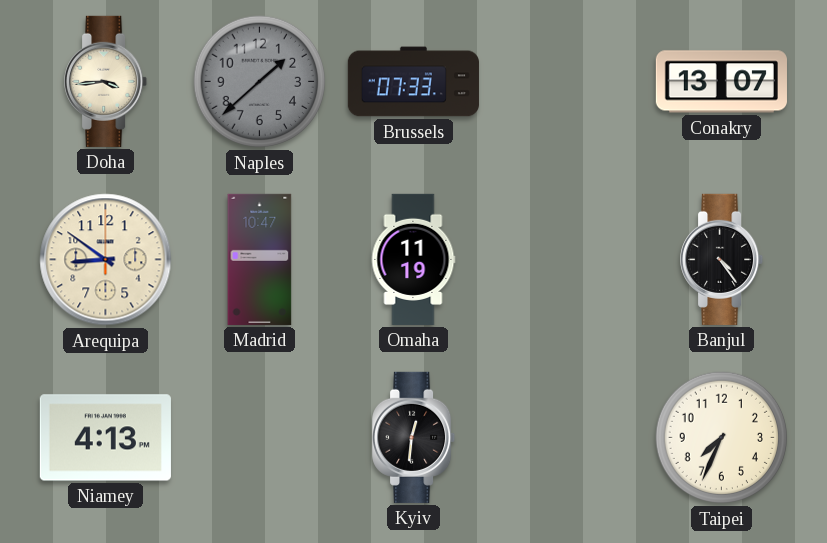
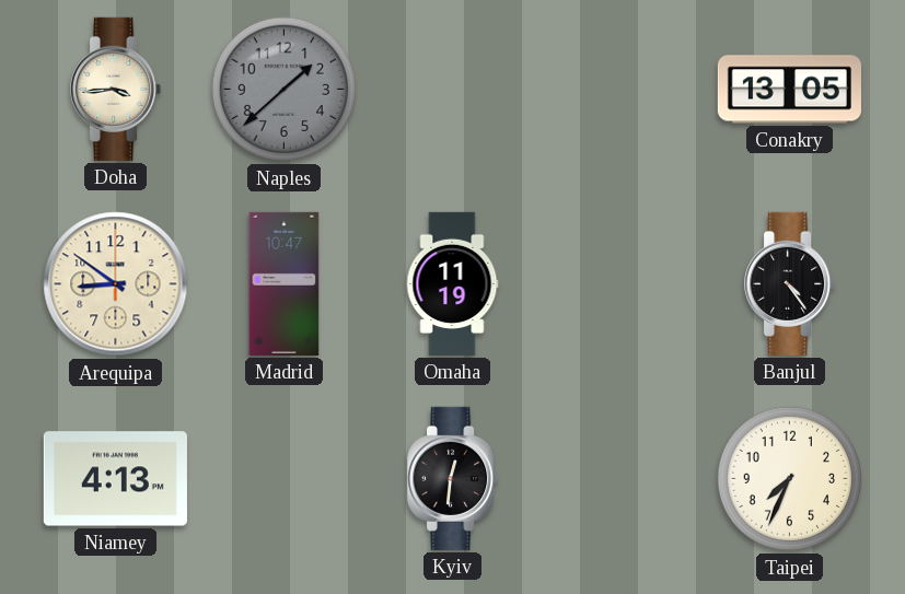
Brussels: 07:33 -> none (413, 82)
Conakry: 13:07 -> 13:05 (789, 90)
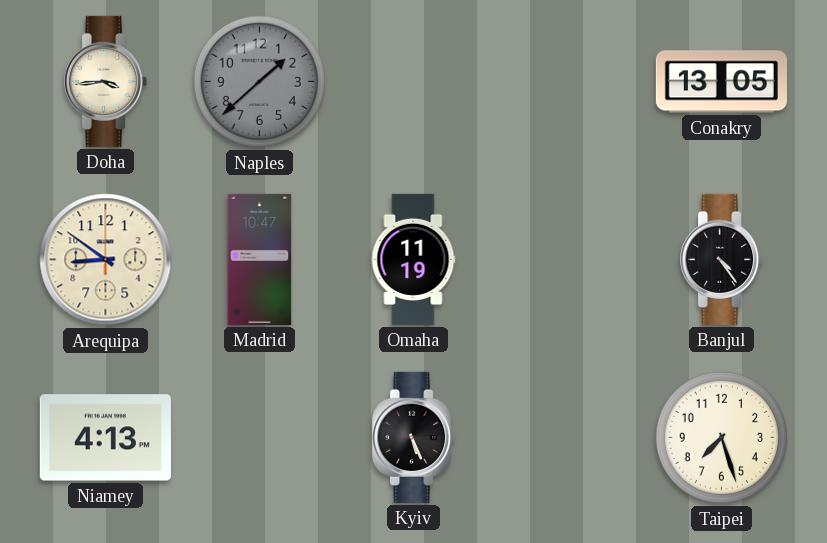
Kyiv: 12:31 -> 5:26 (414, 437)
Taipei: 7:34 -> 7:27 (722, 438)
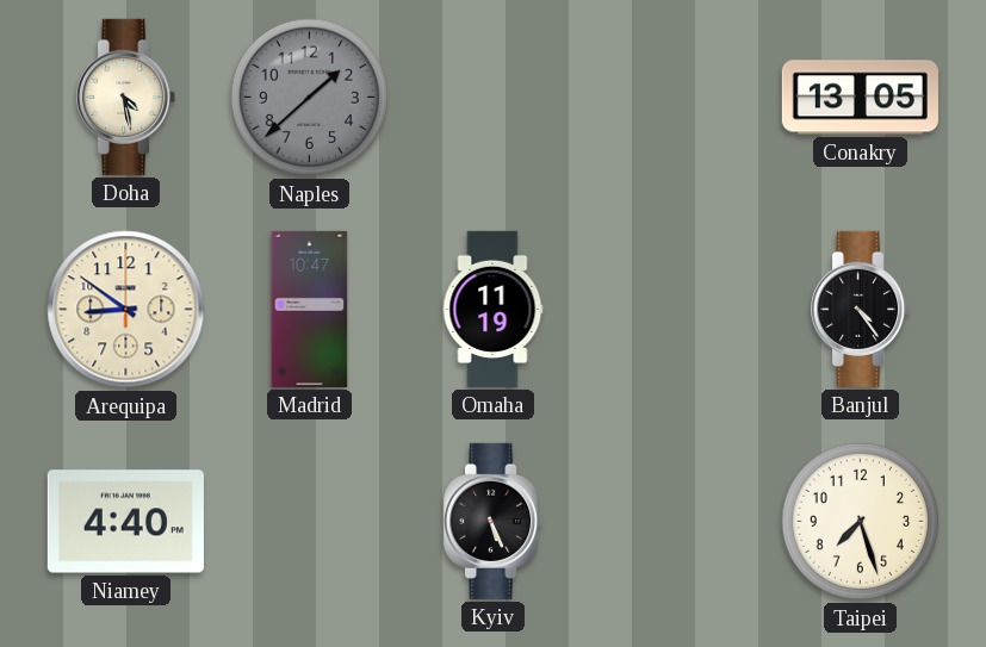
Doha: 3:44 -> 4:28 (126, 97)
Niamey: 4:13 -> 4:40 (125, 522)
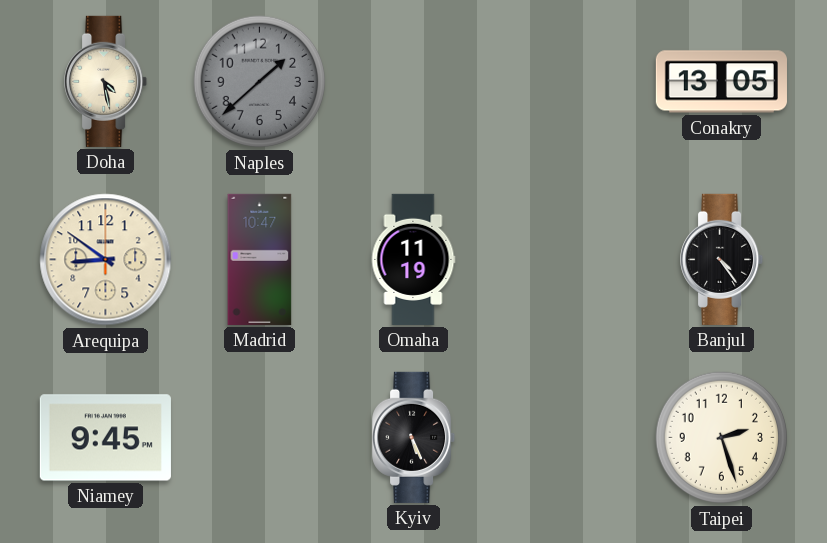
Niamey: 4:40 -> 9:45 (105, 438)
Taipei: 7:27 -> 2:27 (722, 438)
